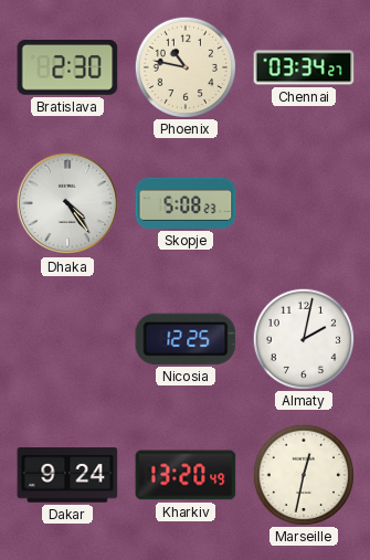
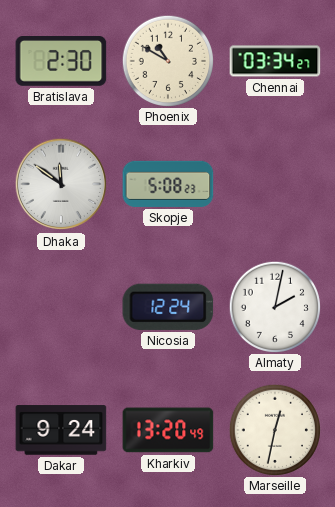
Phoenix: 10:47 -> 10:50 (167, 60)
Dhaka: 4:24 -> 11:51 (61, 184)
Nicosia: 12:25 -> 12:24 (168, 307)
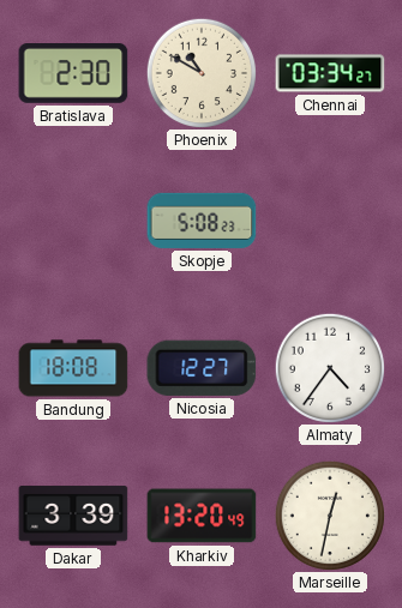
Dhaka: 11:51 -> none (61, 184)
Bandung: none -> 18:08 (73, 368)
Nicosia: 12:24 -> 12:27 (202, 368)
Almaty: 2:02 -> 4:36 (329, 367)
Dakar: 9:24 -> 3:39 (73, 516)
